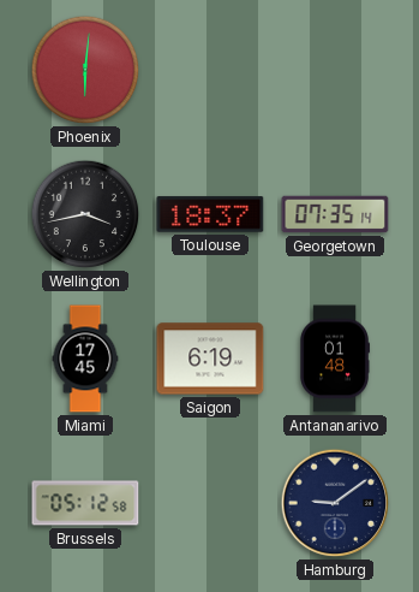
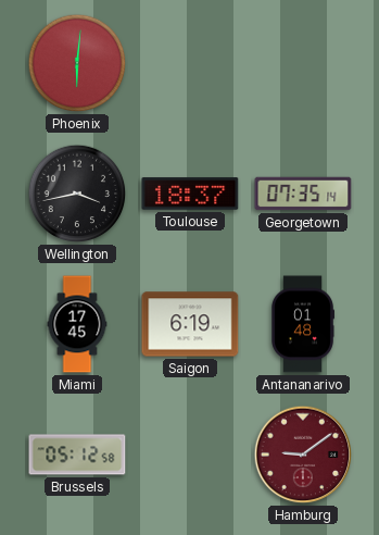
Hamburg dial: navy -> burgundy (303, 455)
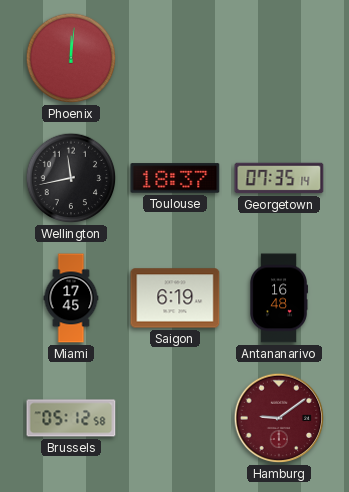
Phoenix: 6:01 -> 12:01 (71, 58)
Wellington: 3:43 -> 11:43 (71, 178)
Antananarivo: 01:48 -> 16:48 (278, 298)
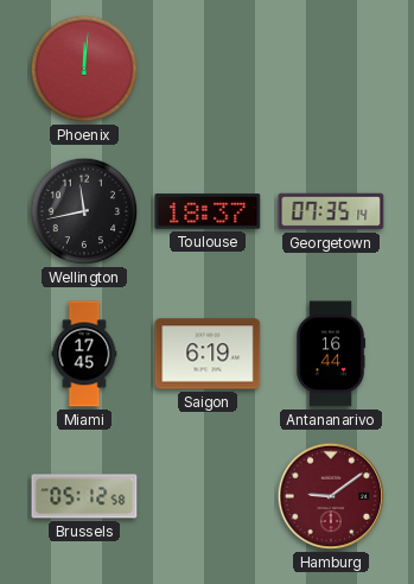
Antananarivo: 16:48 -> 16:44 (330, 354)
